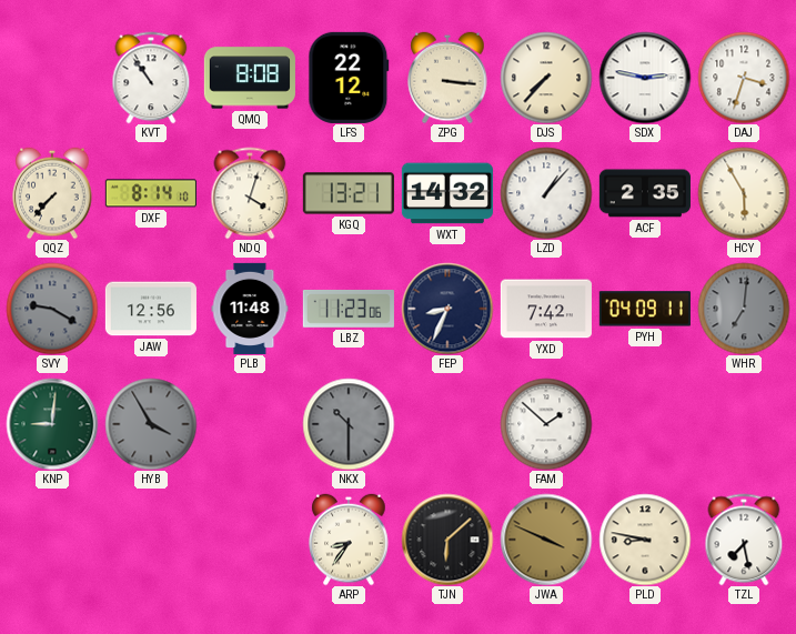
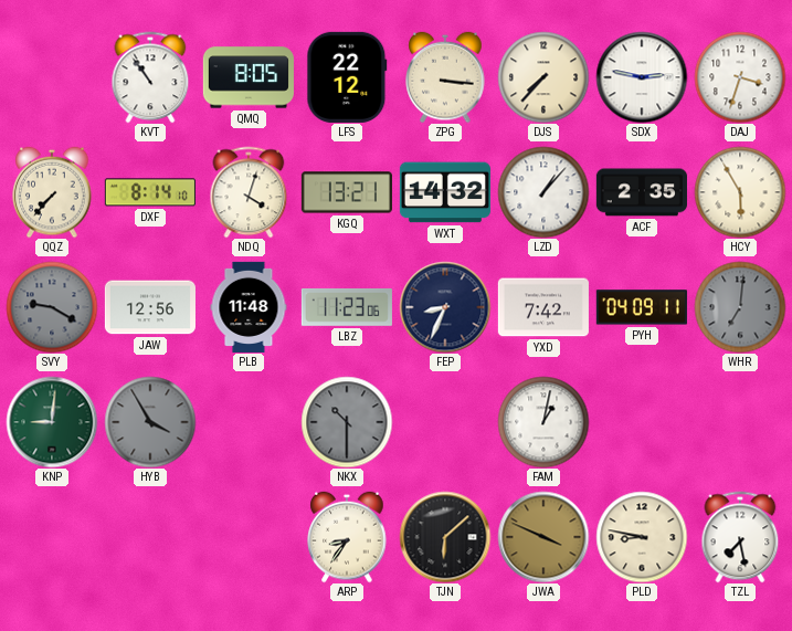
QMQ: 8:08 -> 8:05 (249, 77)
FAM: 1:52 -> 1:02 (543, 422)
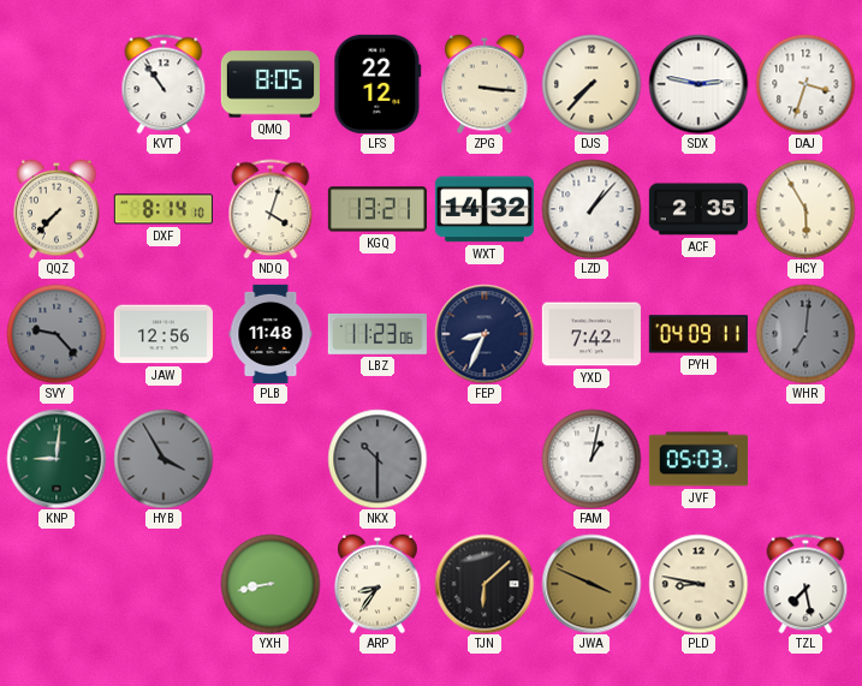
SVY: 9:20 -> 9:23 (57, 334)
JVF: none -> 05:03 (698, 459)
YXH: none -> 8:43 (271, 584)
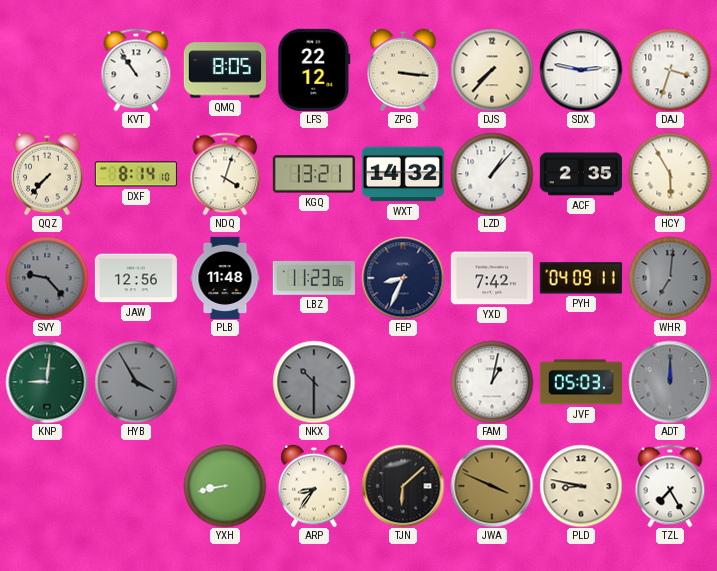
ADT: none -> 12:00 (670, 382)
TZL: 7:28 -> 7:25 (670, 486)
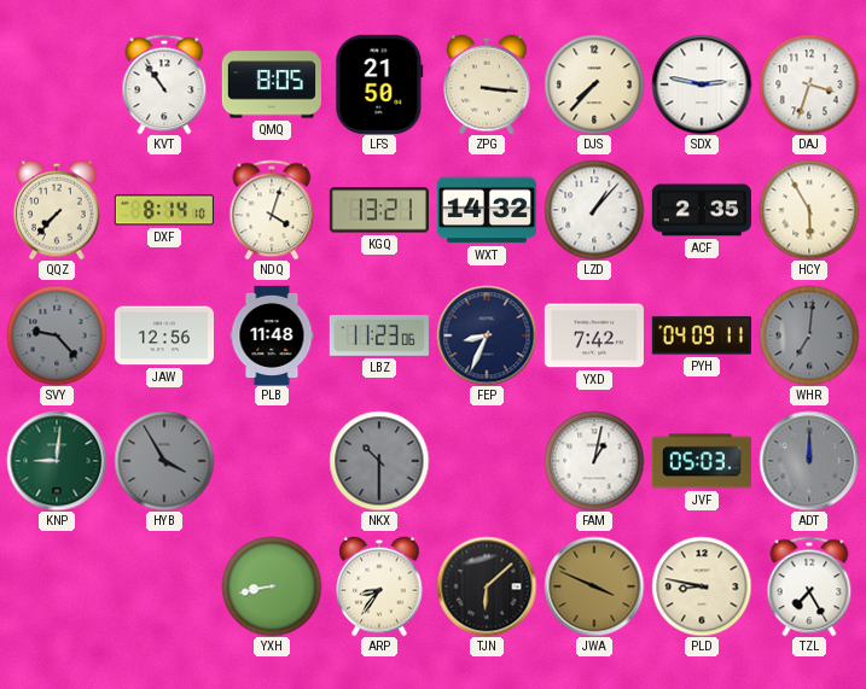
LFS: 22:12 -> 21:50 (379, 84)
